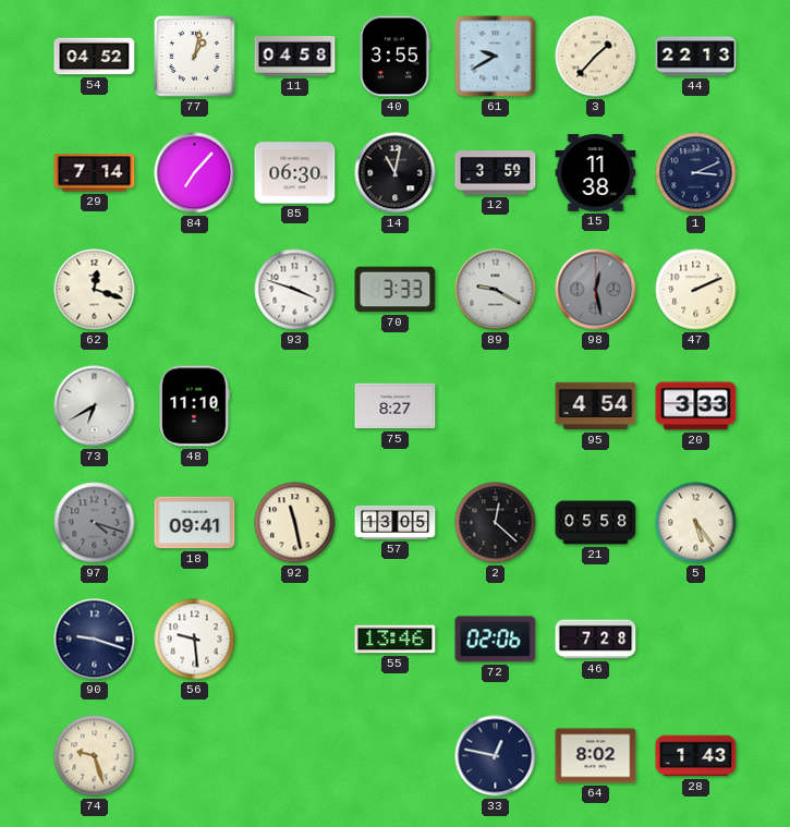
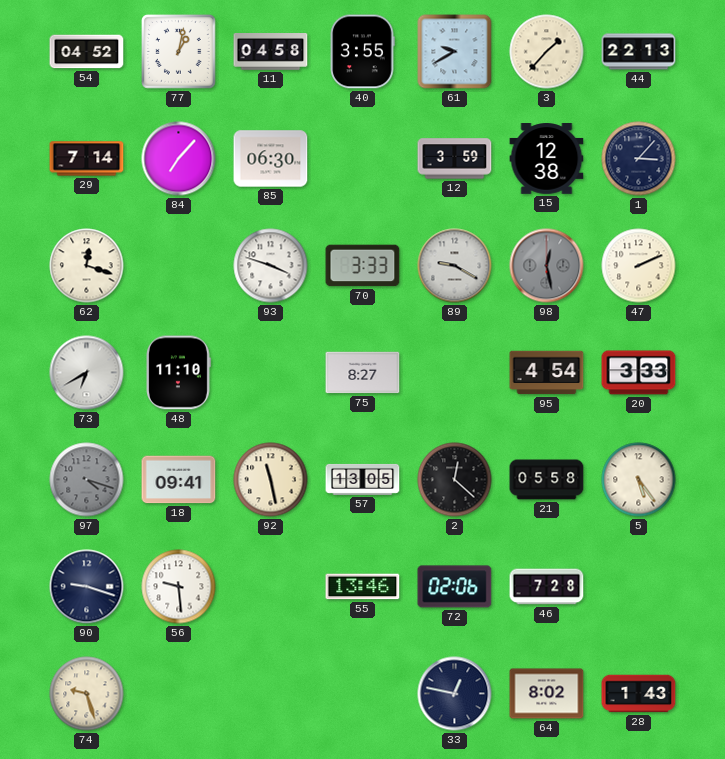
14: 11:02 -> none (396, 173)
15: 11:38 -> 12:38 (547, 159)
1: 3:11 -> 3:07 (639, 159)
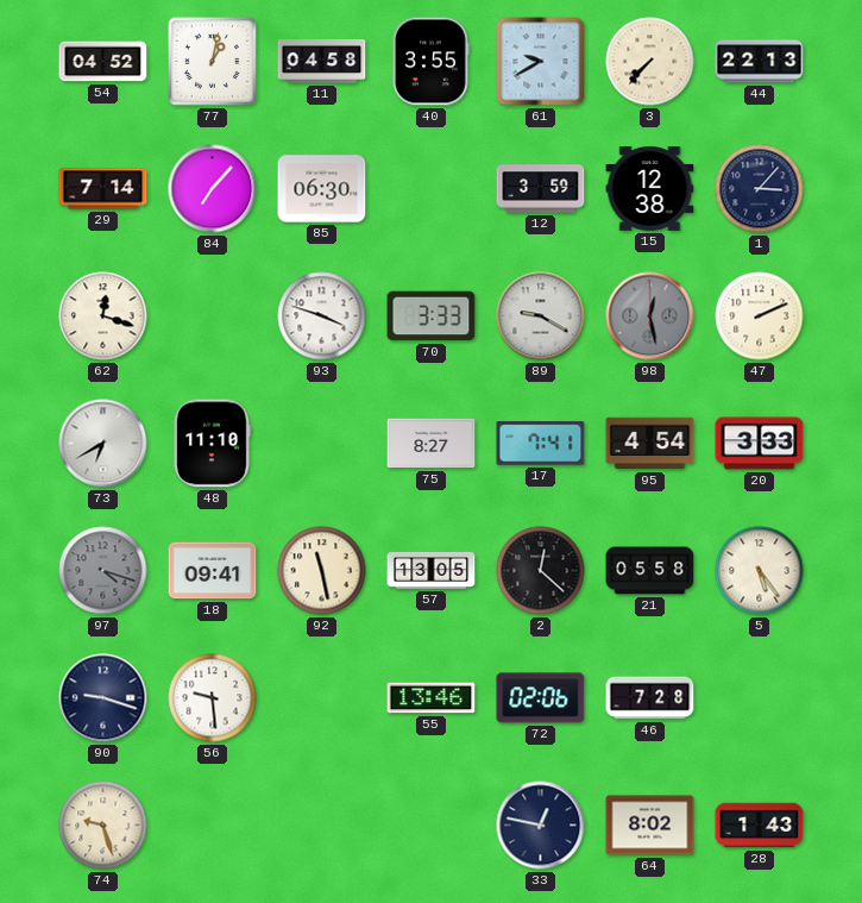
3: 1:37 -> 7:37 (650, 62)
17: none -> 7:41 (541, 444)
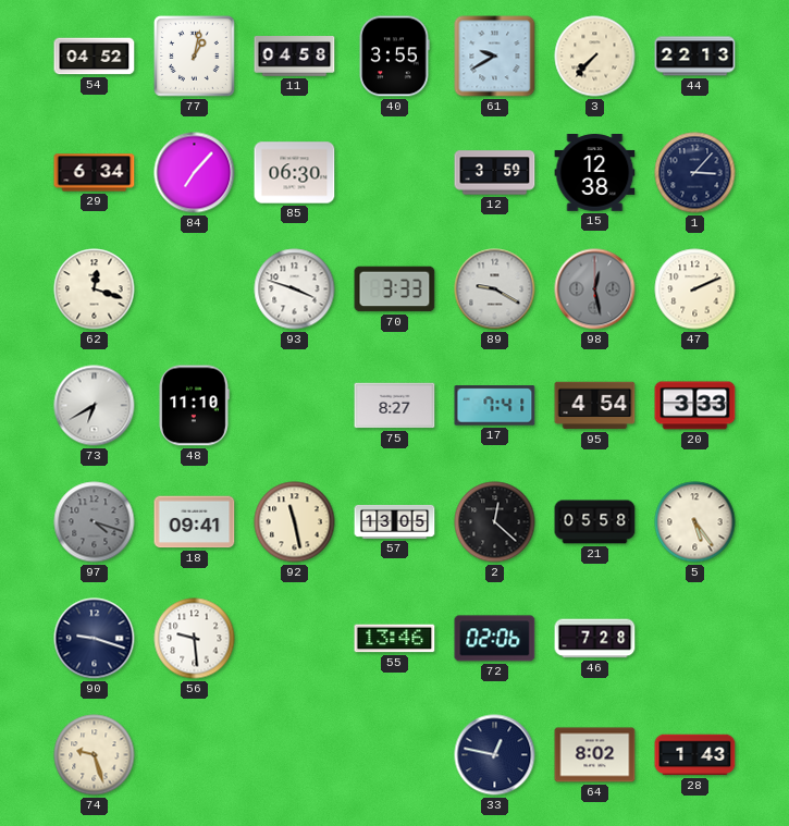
29: 7:14 -> 6:34 (95, 173)
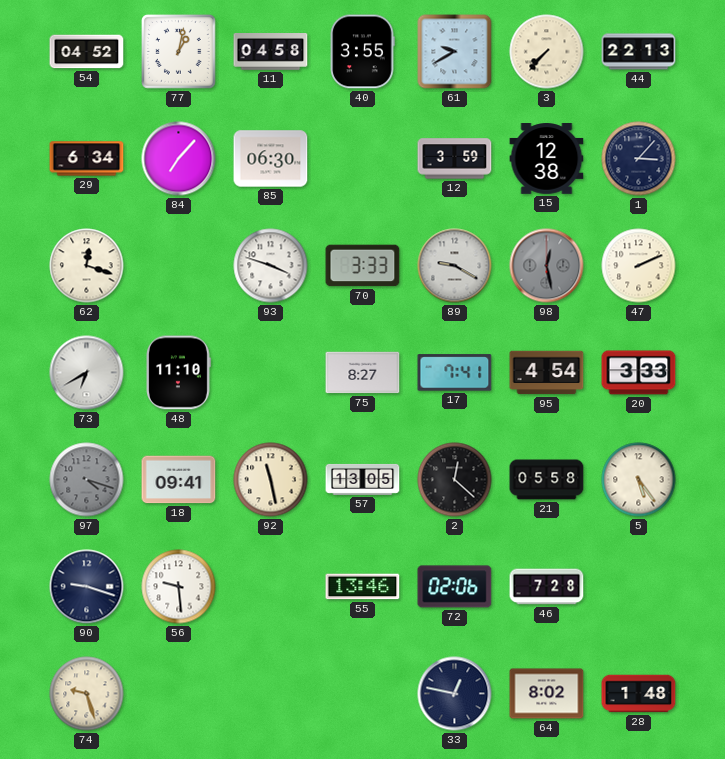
28: 1:43 -> 1:48 (639, 694)
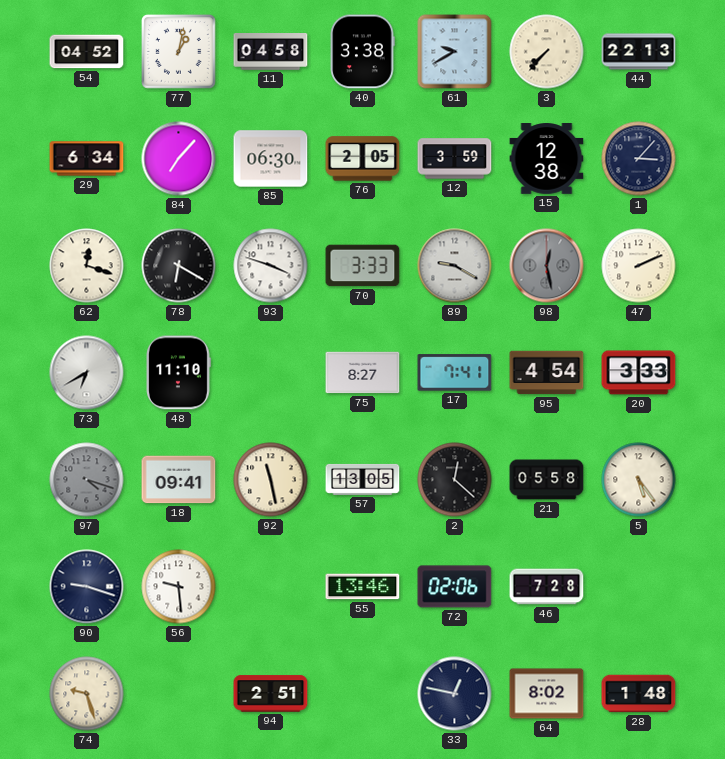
40: 3:55 -> 3:38 (362, 52)
76: none -> 2:05 (363, 159)
78: none -> 6:20 (179, 266)
94: none -> 2:51 (271, 694)
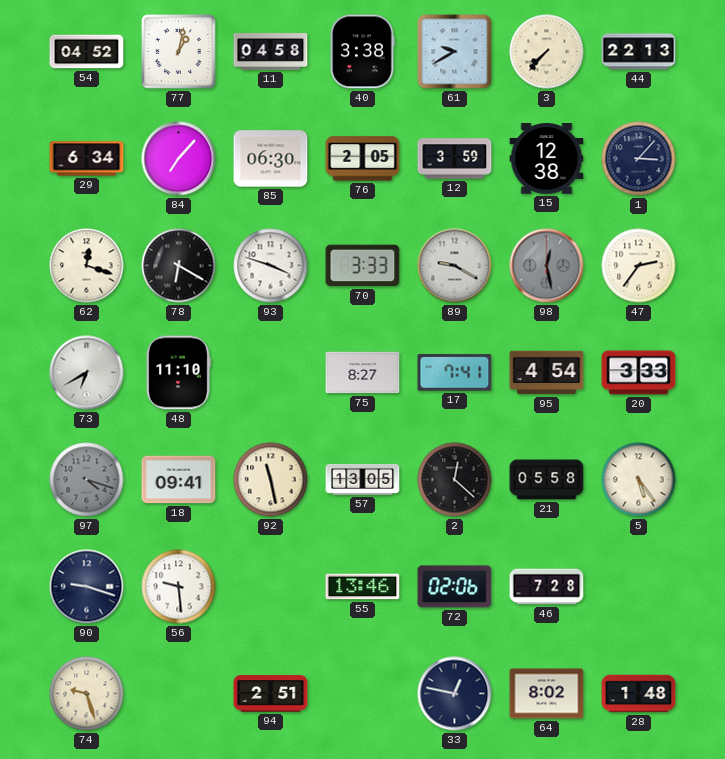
47: 2:11 -> 2:36 (639, 266)
